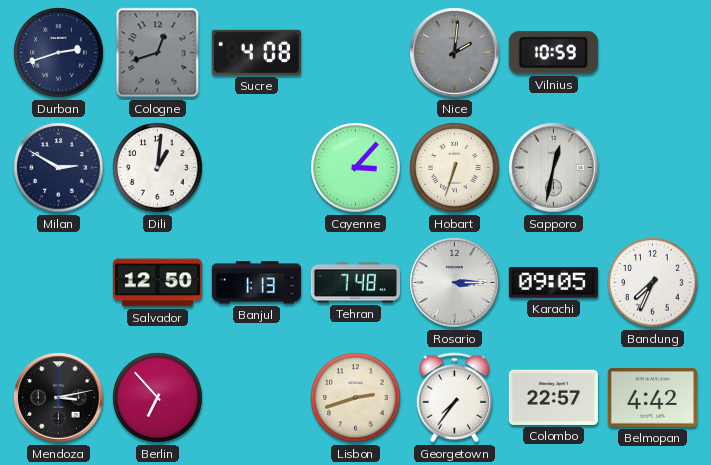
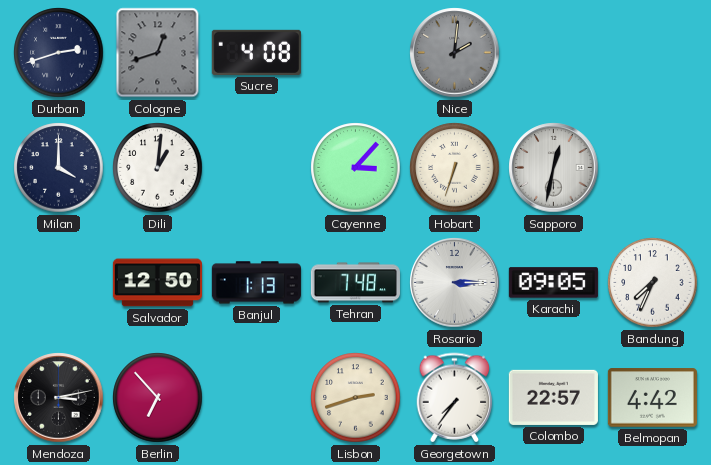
Vilnius: 10:59 -> none (553, 53)
Milan: 2:50 -> 4:00 (59, 168)
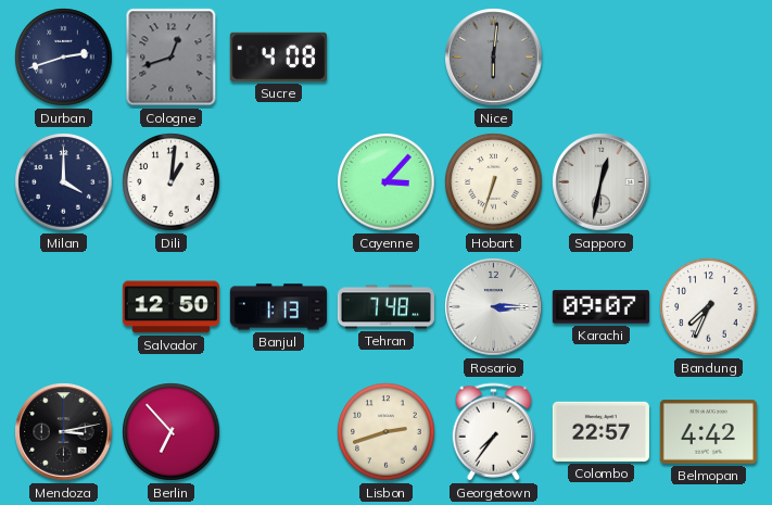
Nice: 2:01 -> 6:01 (494, 58)
Karachi: 09:05 -> 09:07 (600, 307)
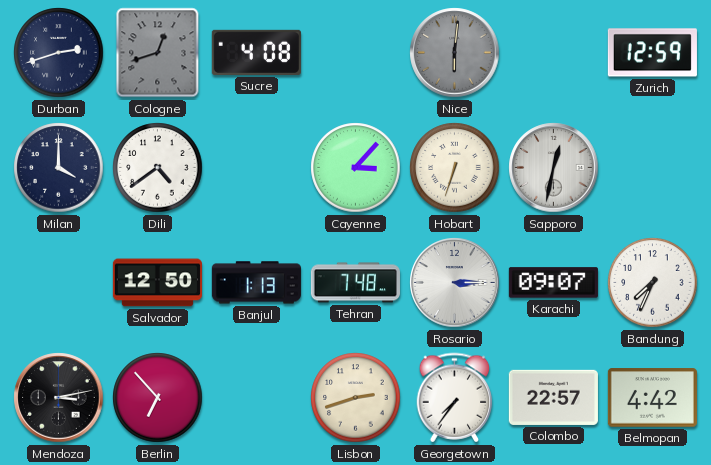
Zurich: none -> 12:59 (652, 53)
Dili: 1:01 -> 4:39 (158, 168)
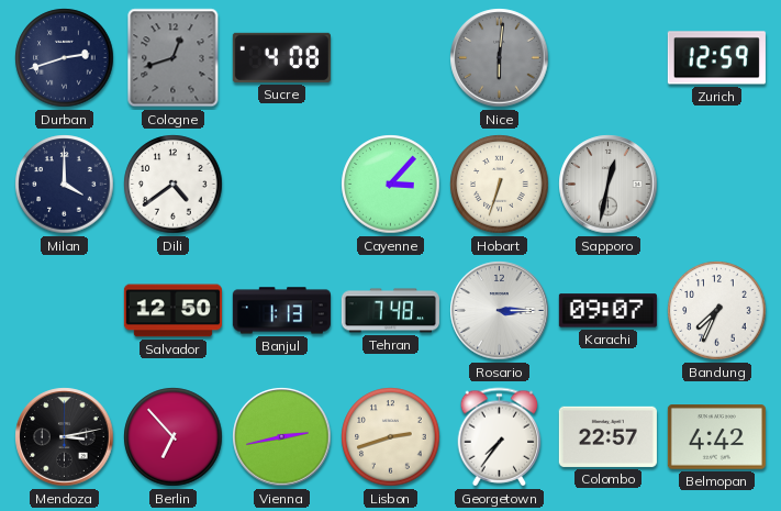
Vienna: none -> 2:43 (282, 437)
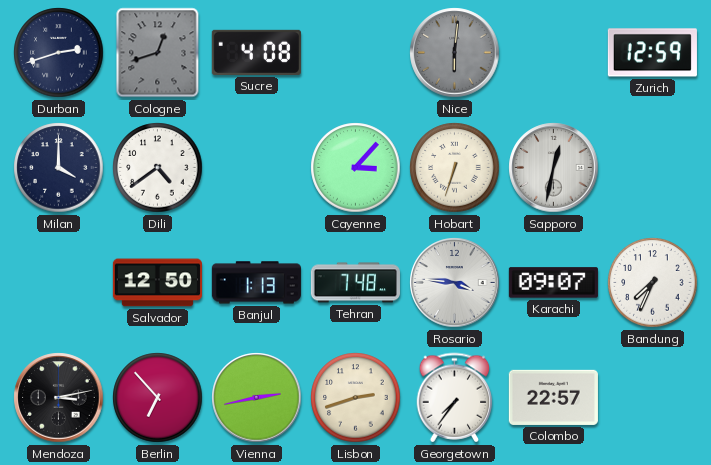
Rosario: 3:15 -> 3:46 (455, 283)
Belmopan: 4:42 -> none (716, 437)
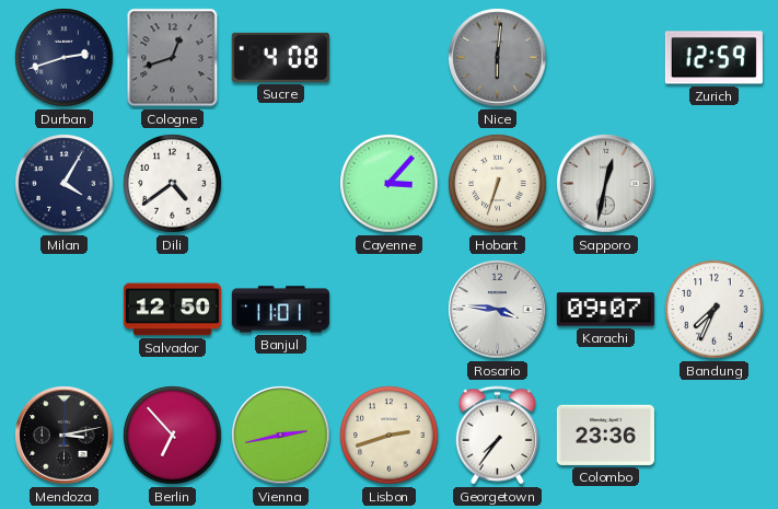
Milan: 4:00 -> 4:05 (65, 184)
Banjul: 1:13 -> 11:01 (280, 310)
Tehran: 7:48 -> none (355, 283)
Colombo: 22:57 -> 23:36 (605, 435)
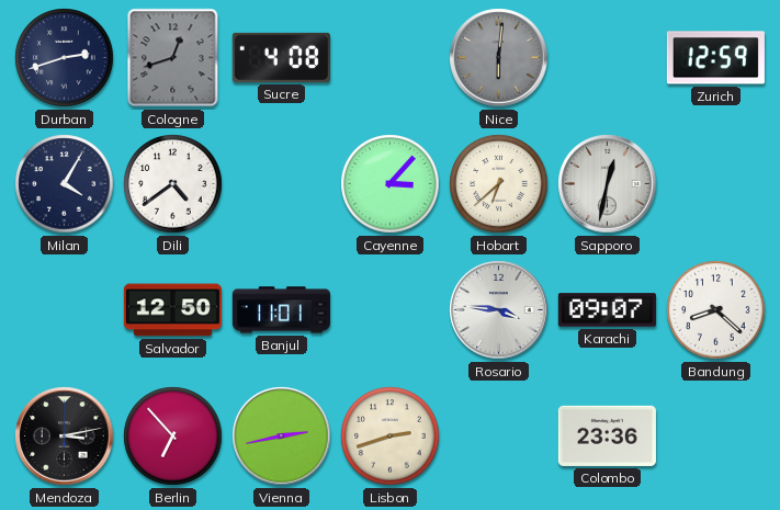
Hobart: 6:33 -> 6:38 (499, 184)
Bandung: 7:34 -> 8:22 (716, 310)
Georgetown: 7:36 -> none (498, 436)
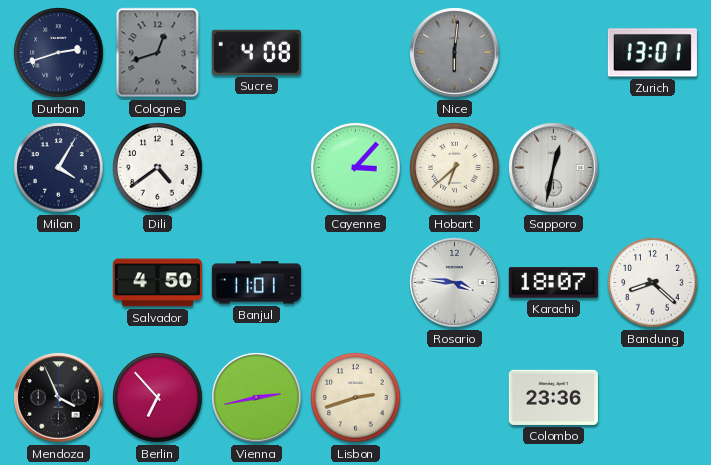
Zurich: 12:59 -> 13:01 (652, 53)
Salvador: 12:50 -> 4:50 (157, 283)
Karachi: 09:07 -> 18:07 (553, 283)
Mendoza: 3:13 -> 3:56 (59, 398)
